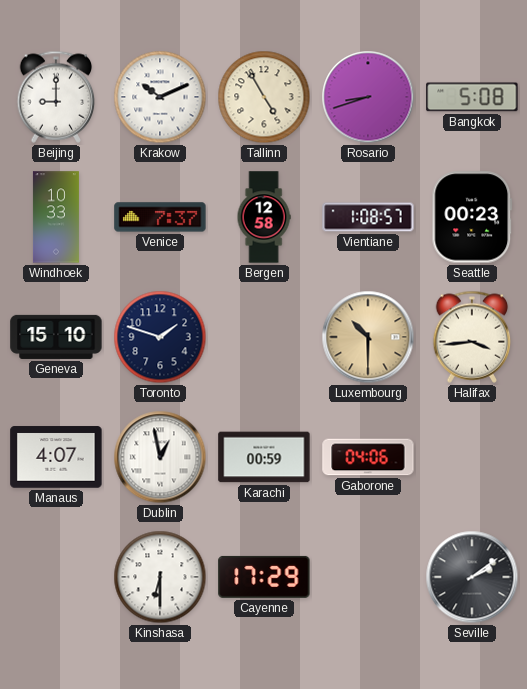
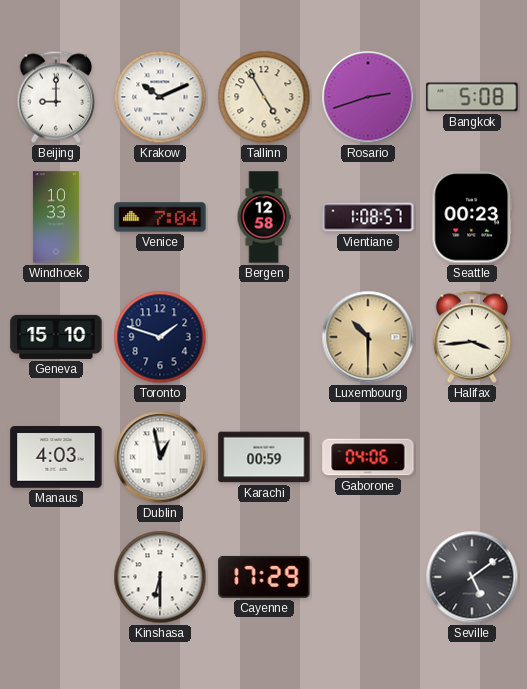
Rosario: 8:42 -> 2:42 (368, 97)
Venice: 7:37 -> 7:04 (160, 217)
Manaus: 4:07 -> 4:03 (56, 457)
Seville: 2:09 -> 5:09 (472, 577)
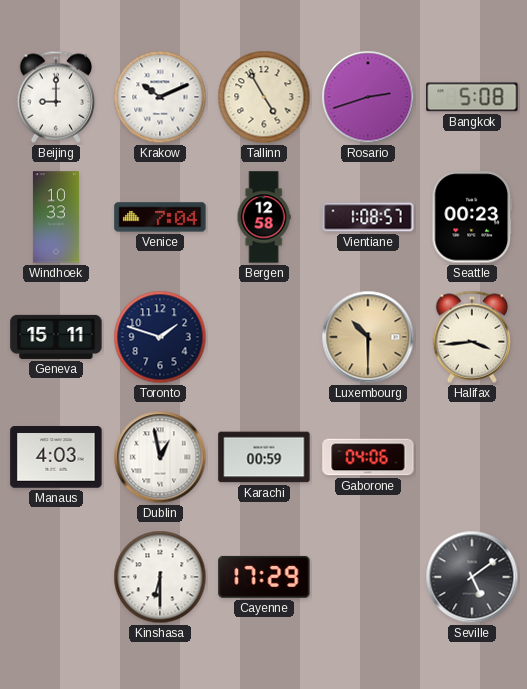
Geneva: 15:10 -> 15:11 (56, 337)
